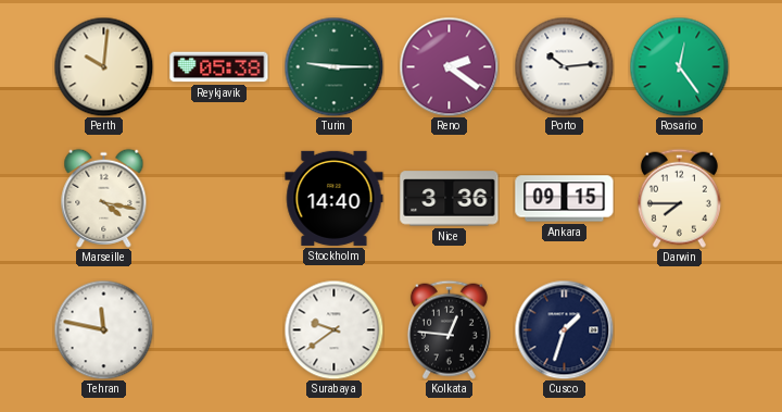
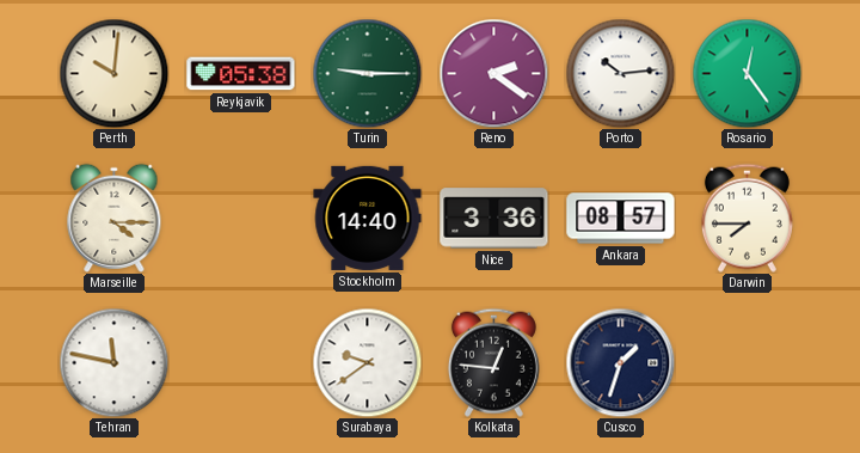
Marseille: 4:17 -> 4:15 (115, 218)
Ankara: 09:15 -> 08:57 (621, 219)
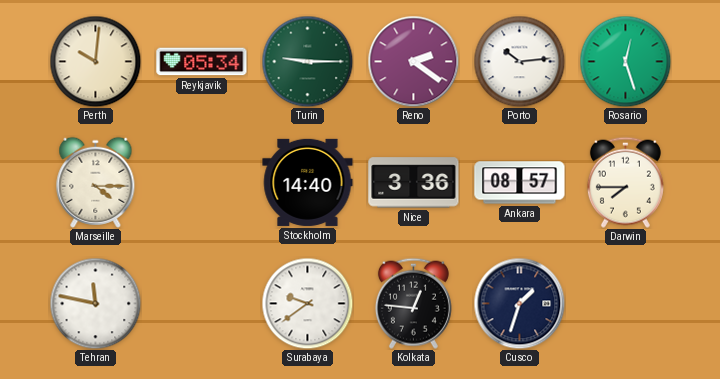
Reykjavik: 05:38 -> 05:34 (202, 62)
Rosario: 12:24 -> 12:27 (625, 61)
